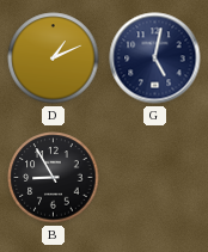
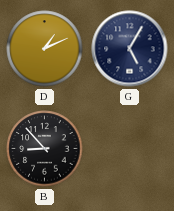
G: 5:02 -> 5:05 (130, 49)
B: 8:55 -> 8:53 (45, 149)
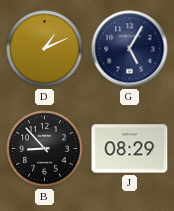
J: none -> 08:29 (130, 149)
